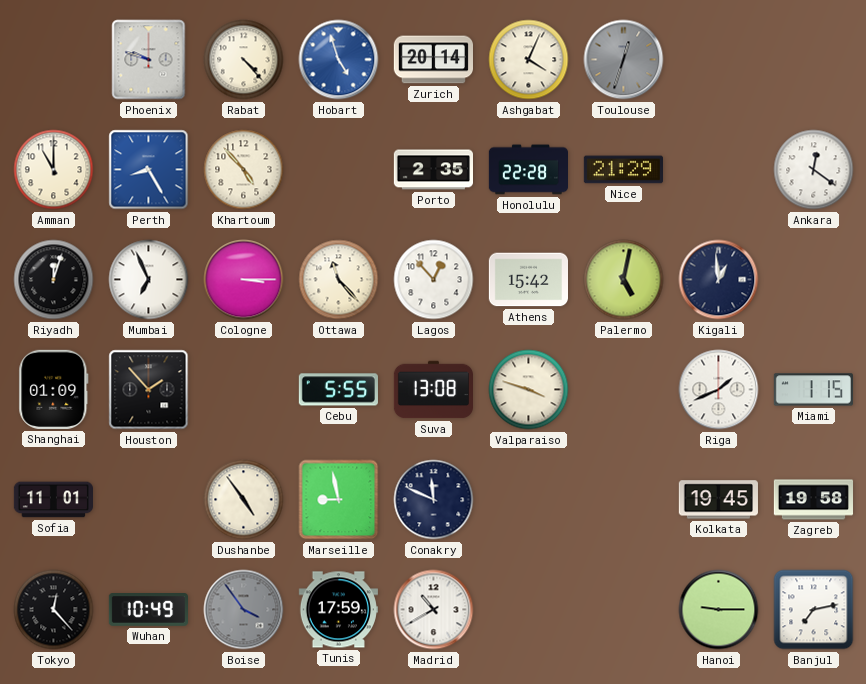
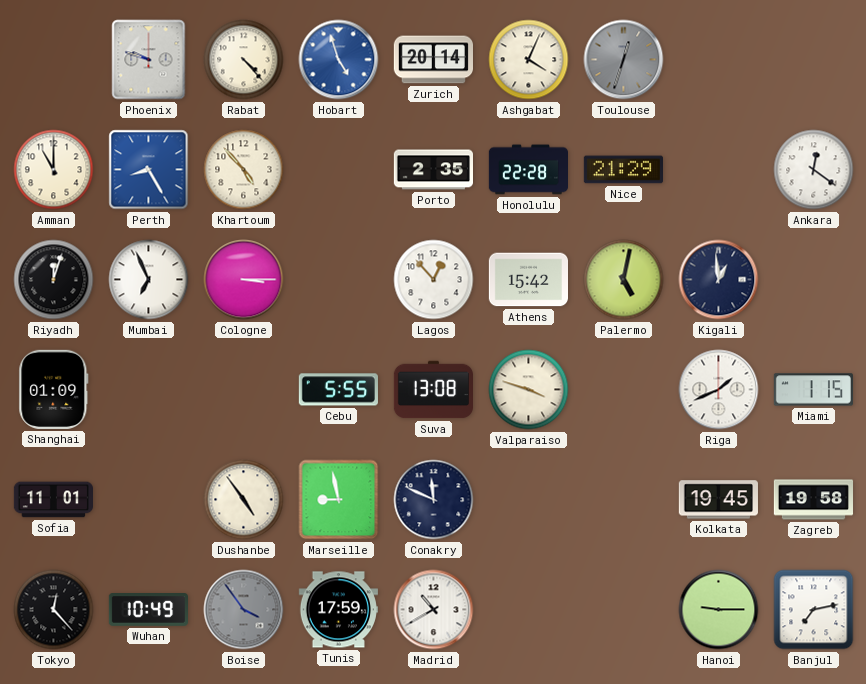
Ottawa: 11:23 -> none (339, 280)
Houston: 1:53 -> none (149, 390)
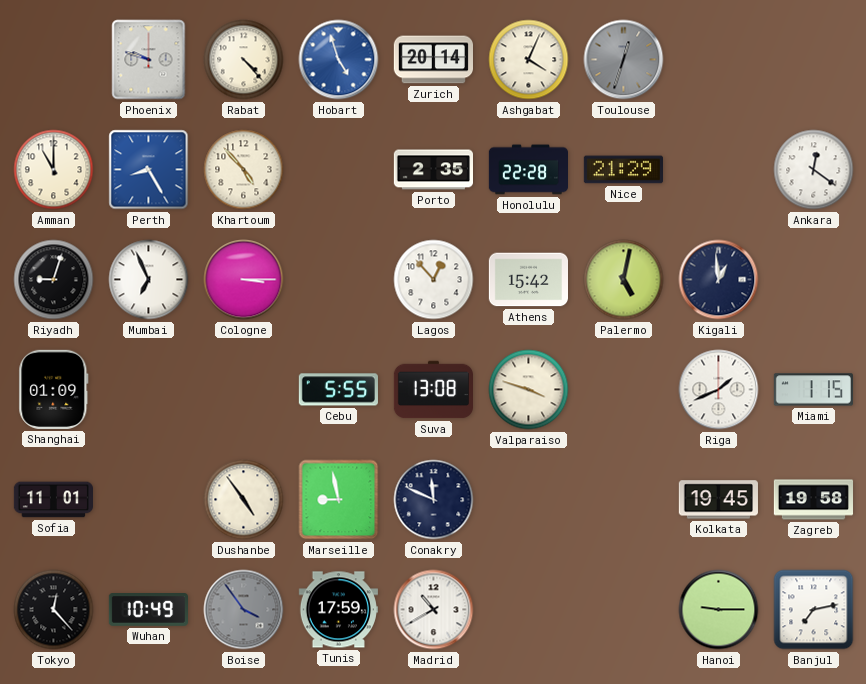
Riyadh: 12:03 -> 9:03 (54, 280)
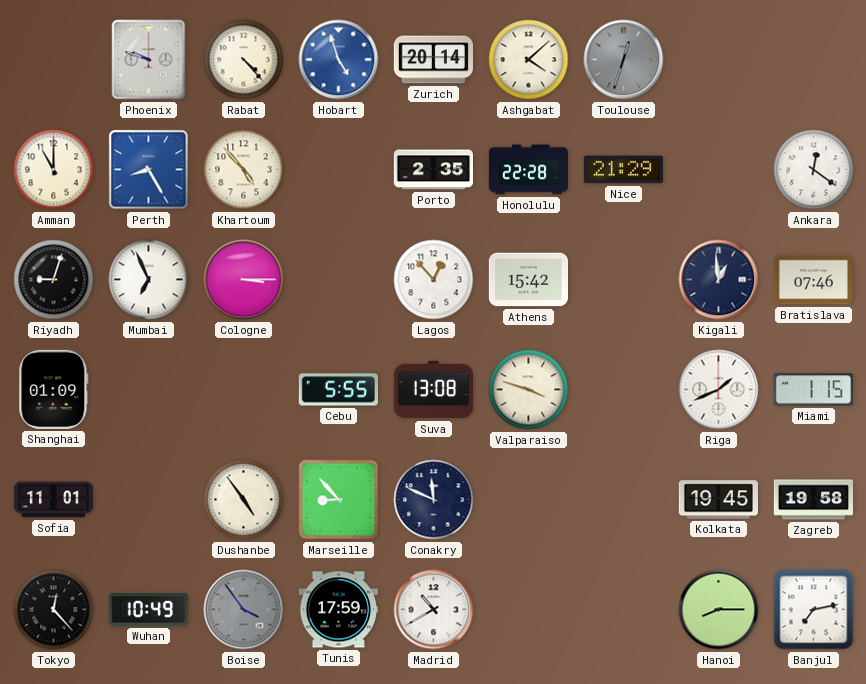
Ashgabat: 4:04 -> 4:08 (529, 60)
Palermo: 5:02 -> none (624, 280)
Bratislava: none -> 07:46 (813, 280)
Marseille: 8:58 -> 8:53 (339, 500)
Hanoi: 9:15 -> 8:15 (719, 610)
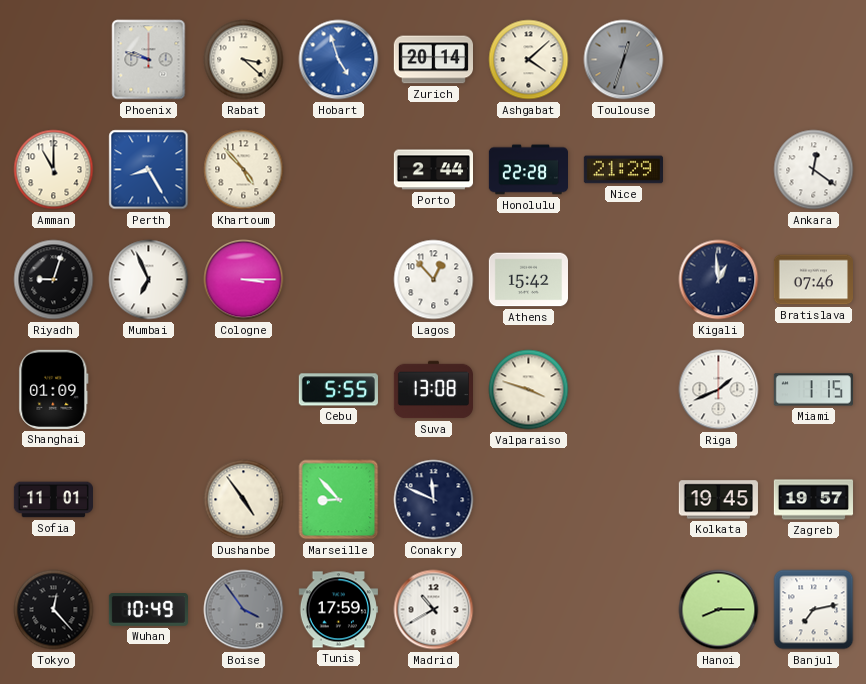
Rabat: 4:23 -> 3:22 (244, 60)
Porto: 2:35 -> 2:44 (433, 170)
Zagreb: 19:58 -> 19:57 (814, 500)
